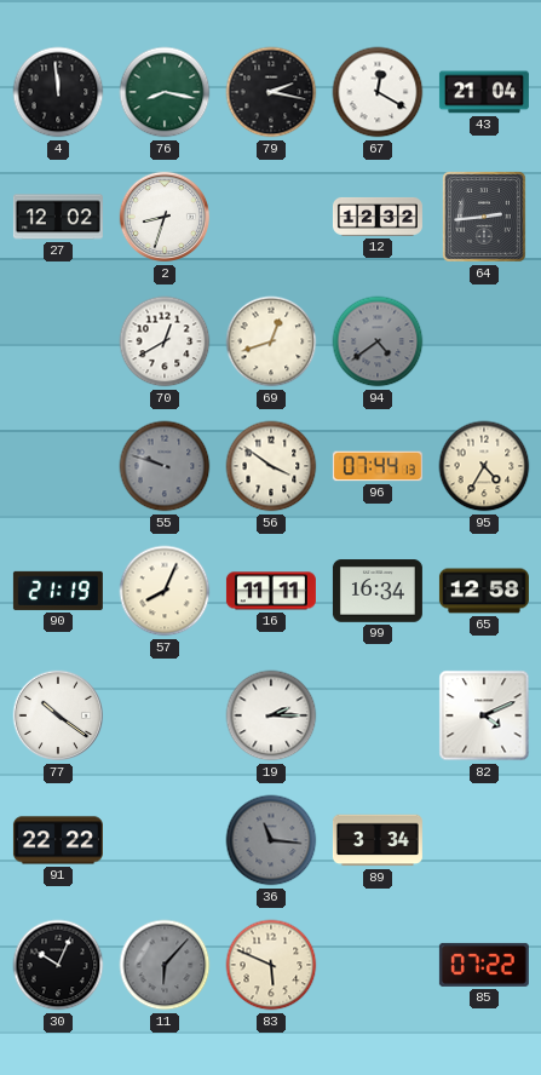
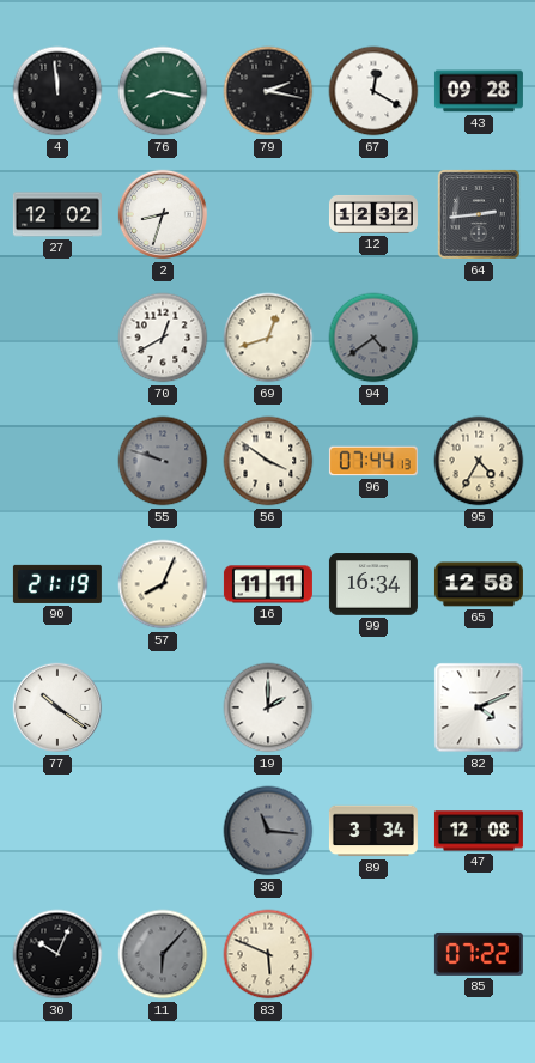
43: 21:04 -> 09:28 (479, 91)
19: 2:15 -> 2:00 (268, 707)
91: 22:22 -> none (58, 840)
47: none -> 12:08 (479, 831)
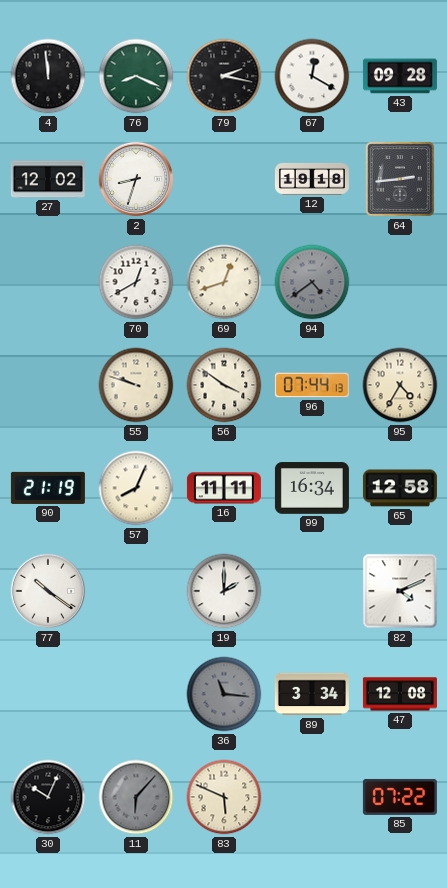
76: 8:17 -> 8:19 (136, 76)
12: 12:32 -> 19:18 (312, 179)
55 dial: grey -> cream (136, 385)
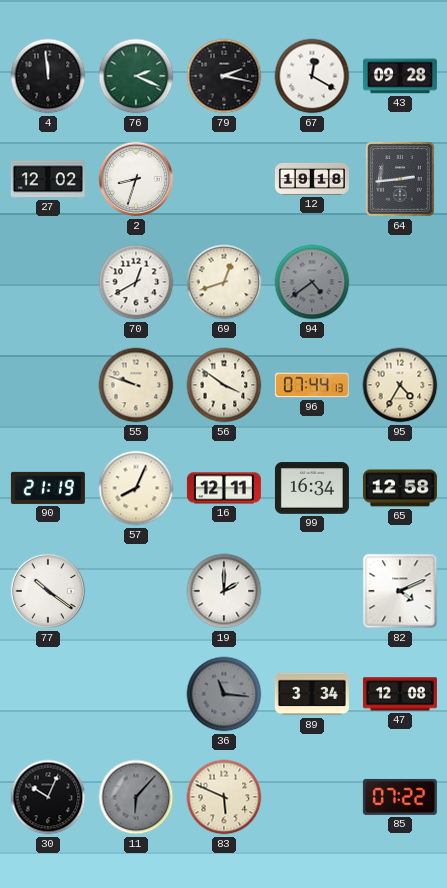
76: 8:19 -> 2:19 (136, 76)
16: 11:11 -> 12:11 (224, 488)
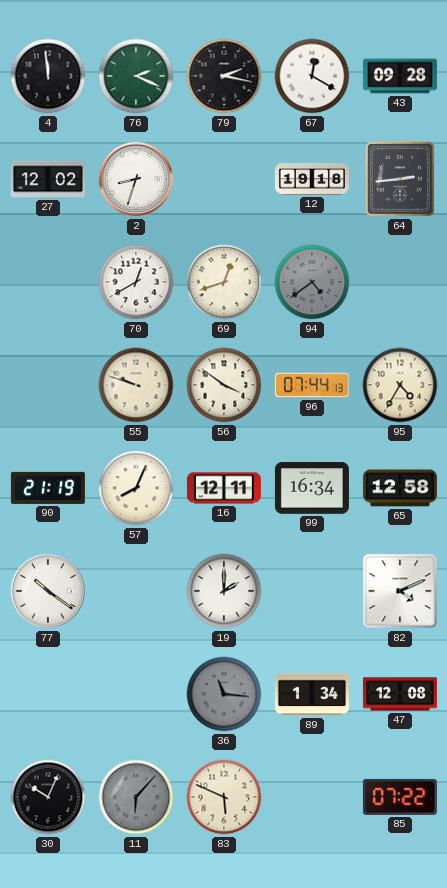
89: 3:34 -> 1:34 (312, 694)
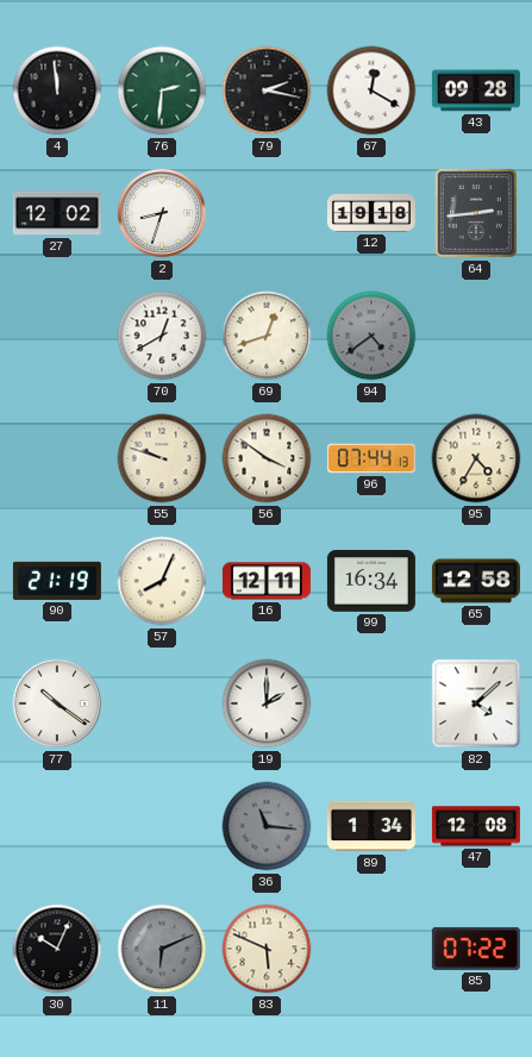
76: 2:19 -> 2:31 (162, 90)
82: 4:11 -> 4:08 (476, 703)
11: 6:07 -> 6:11 (162, 949)
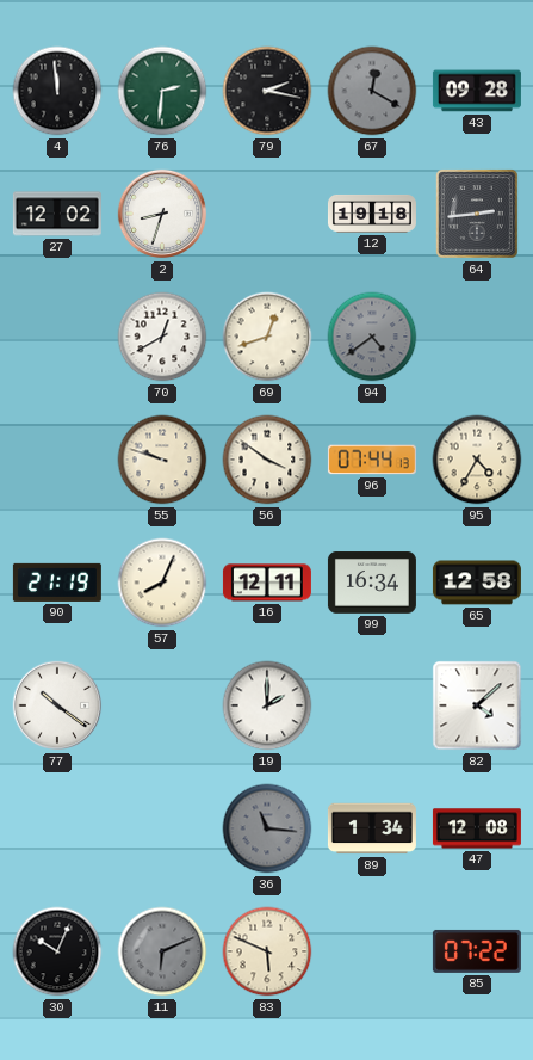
67 dial: white -> grey (372, 91)
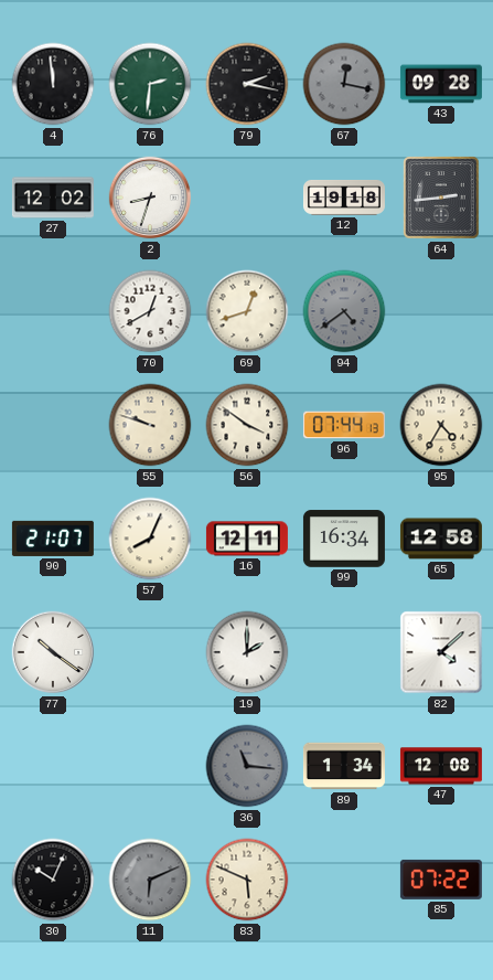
67: 12:20 -> 12:17 (344, 84)
90: 21:19 -> 21:07 (53, 539)
